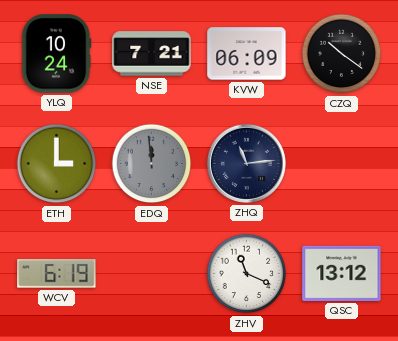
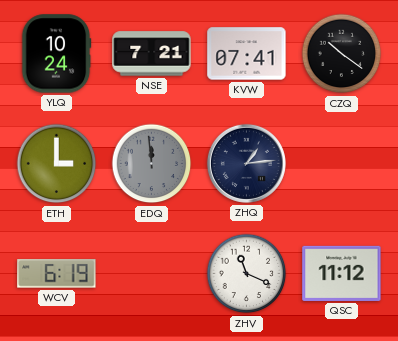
KVW: 06:09 -> 07:41 (247, 54)
ZHQ: 11:14 -> 1:14 (246, 163)
QSC: 13:12 -> 11:12 (342, 273)
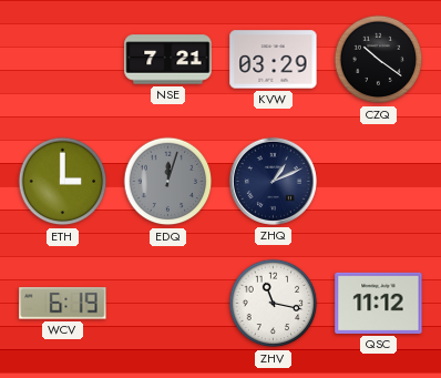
YLQ: 10:24 -> none (56, 54)
KVW: 07:41 -> 03:29 (274, 60)
EDQ: 11:59 -> 12:03 (168, 182)
ZHQ: 1:14 -> 1:11 (273, 181)
ZHV: 11:19 -> 11:17 (274, 304)
